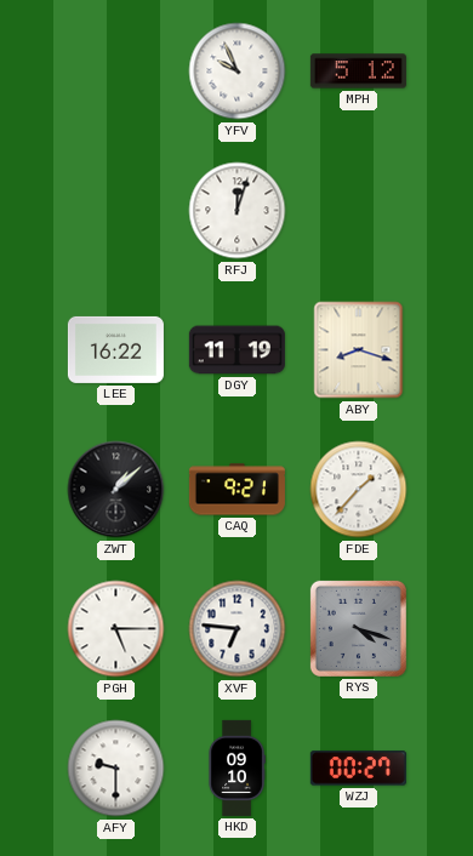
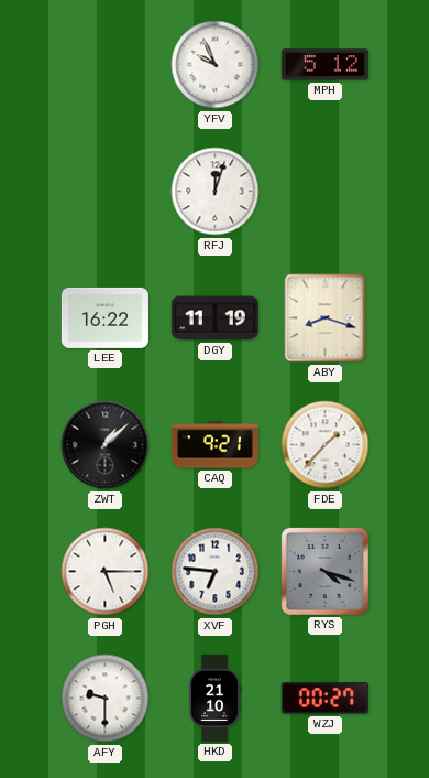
HKD: 09:10 -> 21:10 (215, 698)
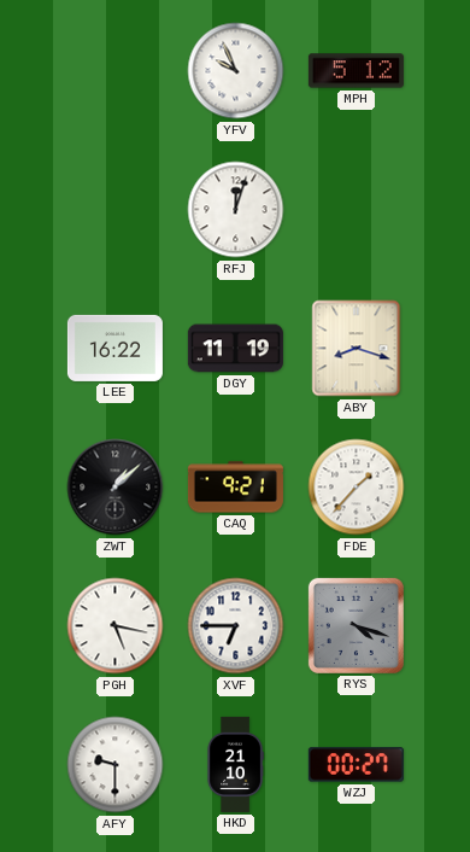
PGH: 5:15 -> 5:17 (116, 626)
XVF: 6:46 -> 6:45 (236, 626)
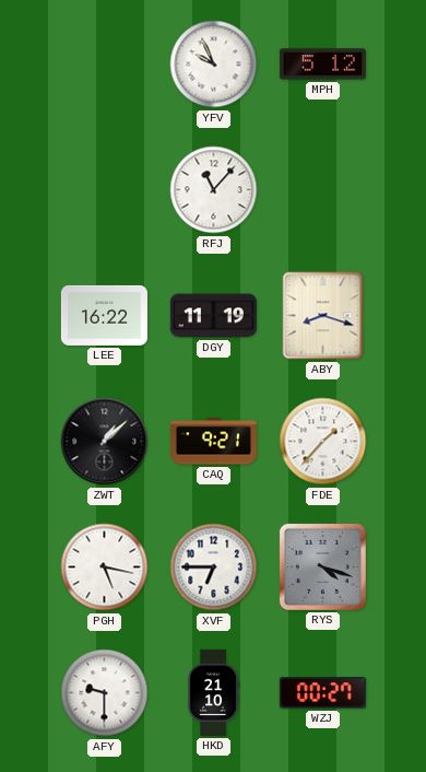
RFJ: 12:03 -> 11:07 (214, 190)
